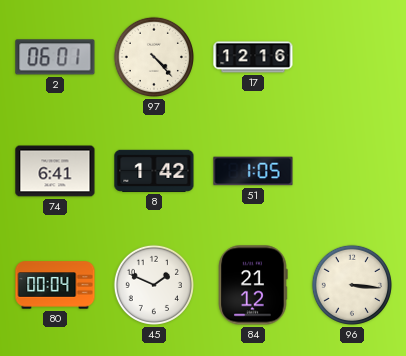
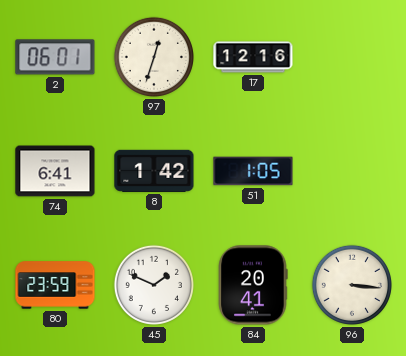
97: 4:23 -> 12:33 (154, 57)
80: 00:04 -> 23:59 (55, 285)
84: 21:12 -> 20:41 (253, 285)
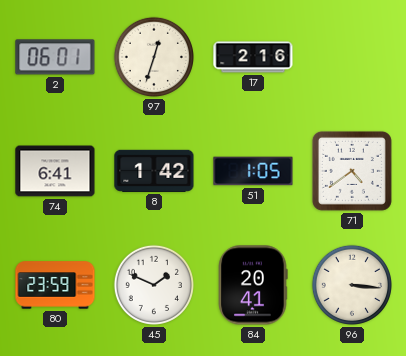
17: 12:16 -> 2:16 (253, 57)
71: none -> 4:39 (352, 171)
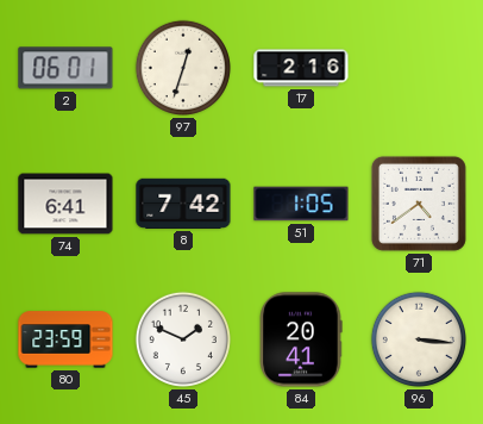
8: 1:42 -> 7:42 (183, 204)
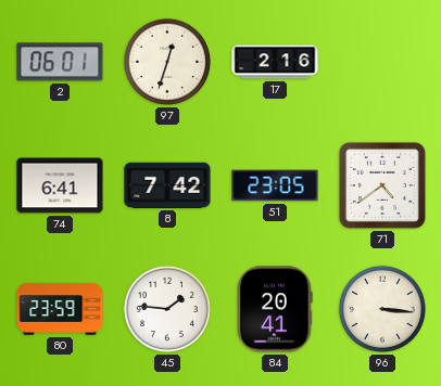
51: 1:05 -> 23:05 (275, 185)
45: 1:49 -> 1:46 (167, 309)
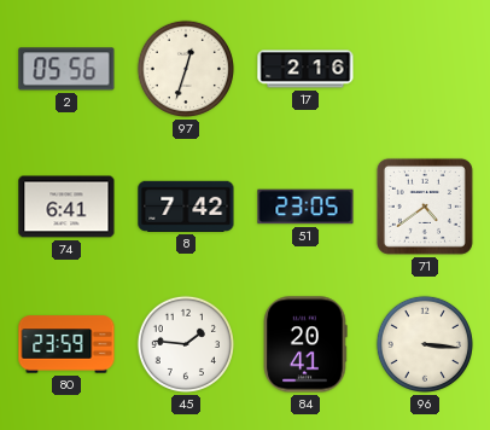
2: 06:01 -> 05:56 (66, 69)
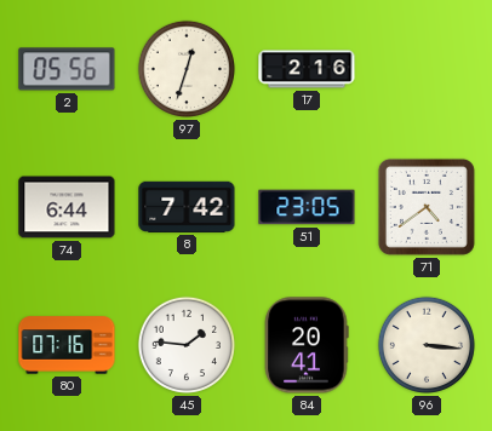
74: 6:41 -> 6:44 (67, 207)
80: 23:59 -> 07:16 (67, 345)
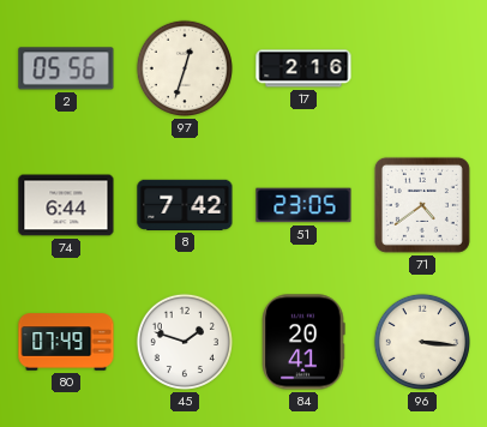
80: 07:16 -> 07:49 (66, 342)
45: 1:46 -> 1:48 (185, 342)
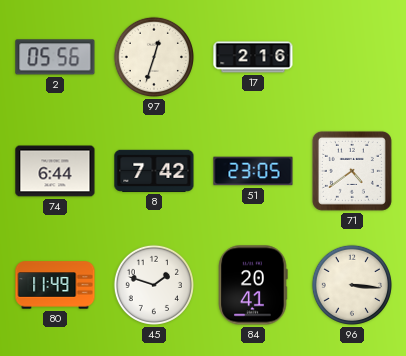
80: 07:49 -> 11:49 (55, 285)
